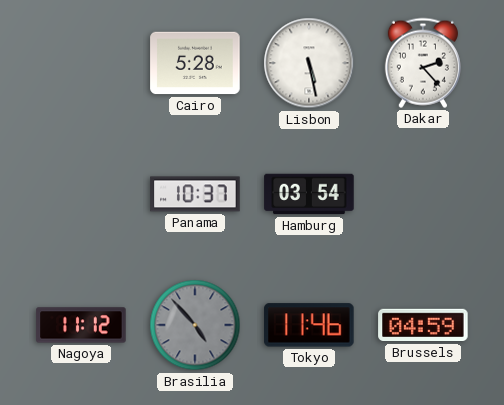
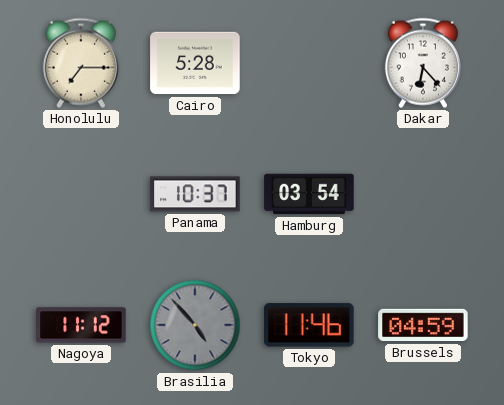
Honolulu: none -> 7:15 (81, 63)
Lisbon: 5:28 -> none (309, 63)
Dakar: 2:23 -> 6:23 (423, 63)
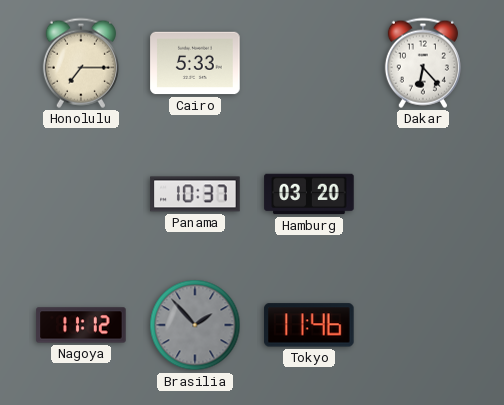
Cairo: 5:28 -> 5:33 (195, 63)
Hamburg: 03:54 -> 03:20 (309, 194)
Brasilia: 4:53 -> 1:53 (195, 325)
Brussels: 04:59 -> none (423, 325)
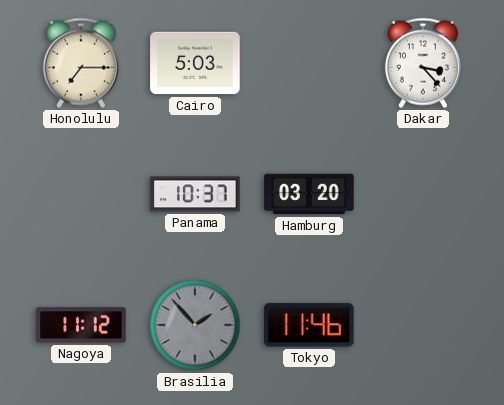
Cairo: 5:33 -> 5:03 (195, 63)
Dakar: 6:23 -> 3:23 (423, 63)
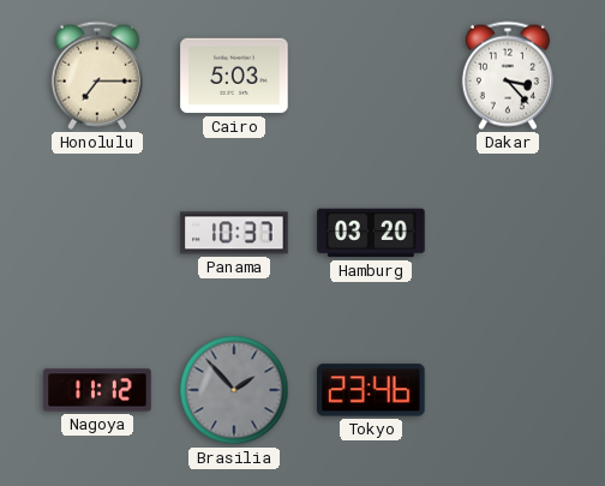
Tokyo: 11:46 -> 23:46 (371, 390)
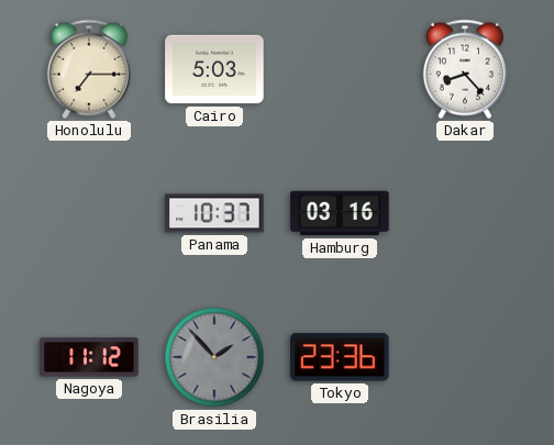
Dakar: 3:23 -> 8:23 (465, 69)
Hamburg: 03:20 -> 03:16 (340, 213)
Tokyo: 23:46 -> 23:36 (340, 357)
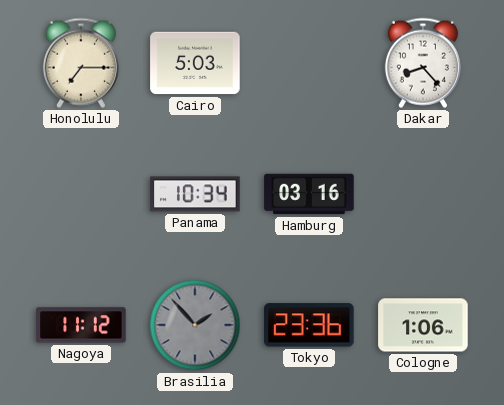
Panama: 10:37 -> 10:34 (195, 194)
Cologne: none -> 1:06 (423, 325)
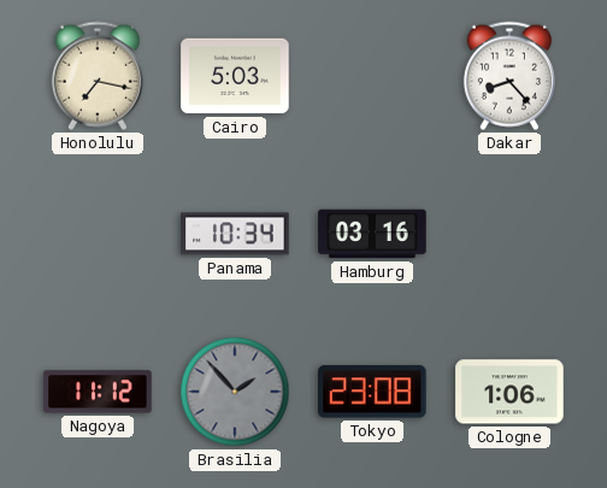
Honolulu: 7:15 -> 7:17 (98, 76)
Tokyo: 23:36 -> 23:08 (372, 392)
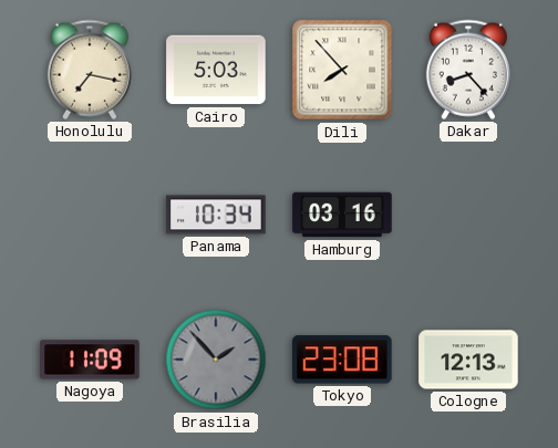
Dili: none -> 7:53 (342, 70)
Nagoya: 11:12 -> 11:09 (90, 360)
Cologne: 1:06 -> 12:13 (468, 360)
